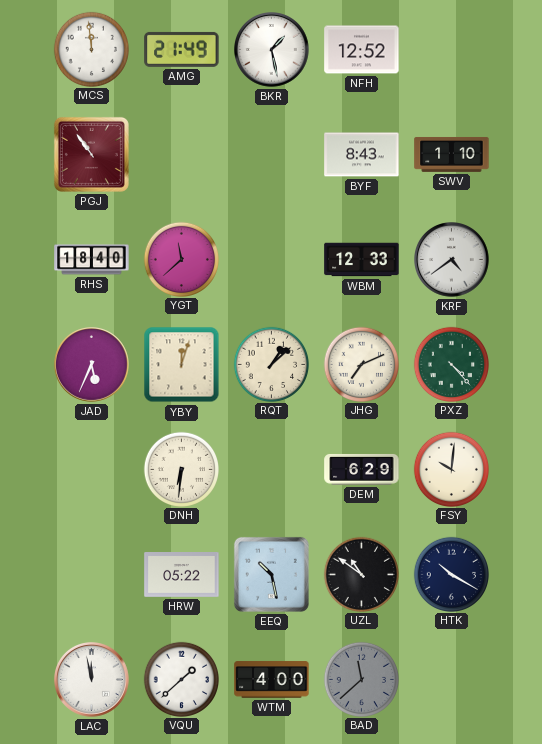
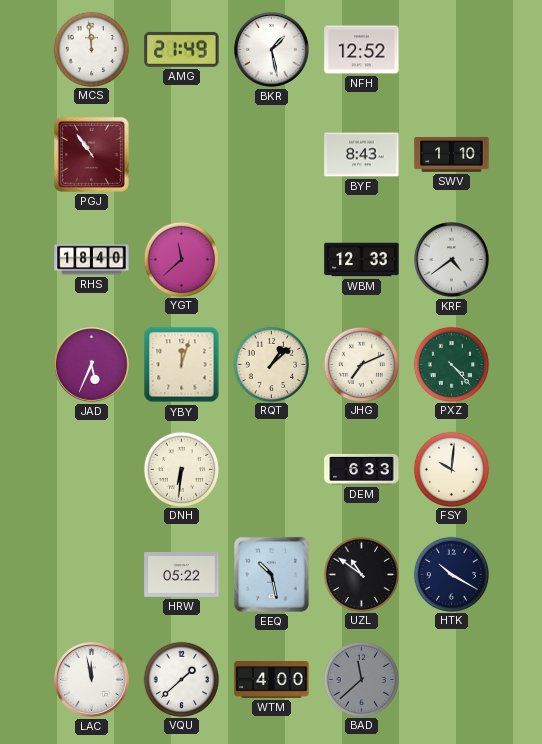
DEM: 6:29 -> 6:33 (362, 470)
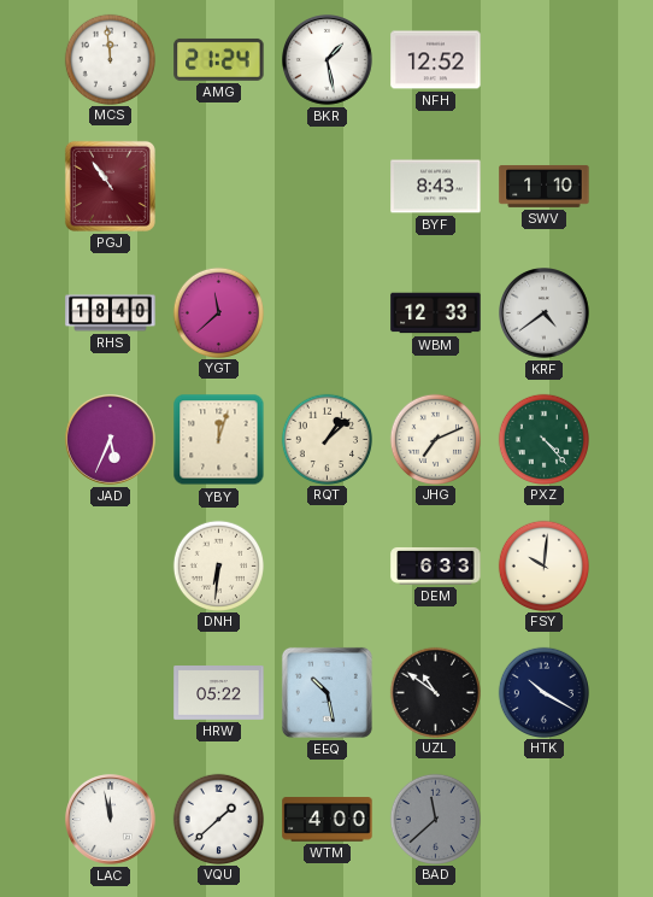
AMG: 21:49 -> 21:24 (219, 59)
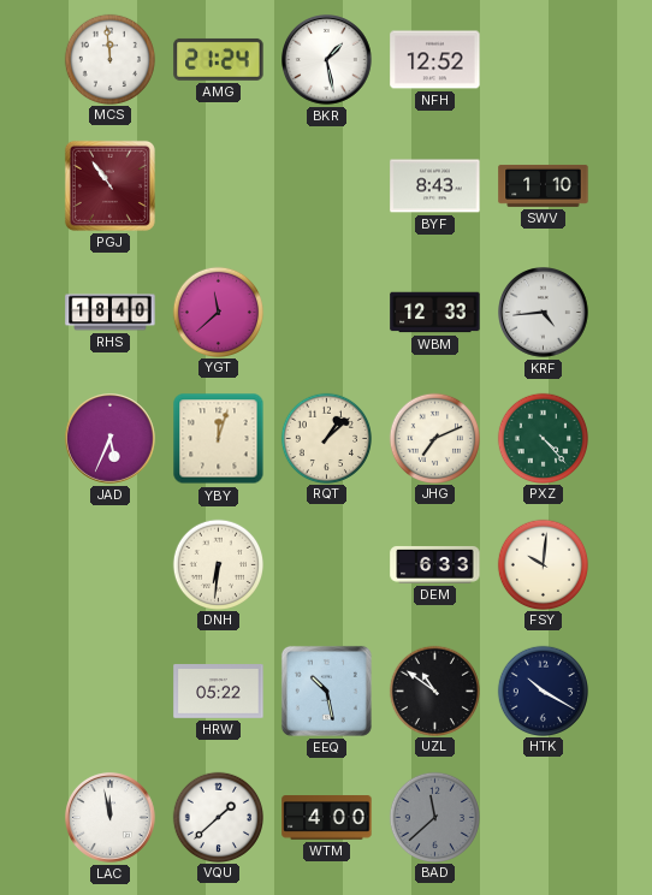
KRF: 4:39 -> 4:44 (544, 313)
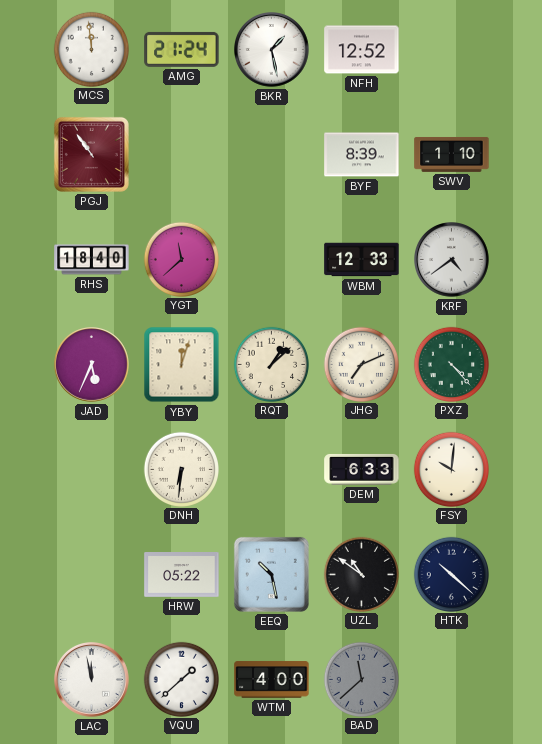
BYF: 8:43 -> 8:39 (362, 155)
KRF: 4:44 -> 4:39 (452, 260)
HTK: 10:20 -> 10:22 (451, 574)
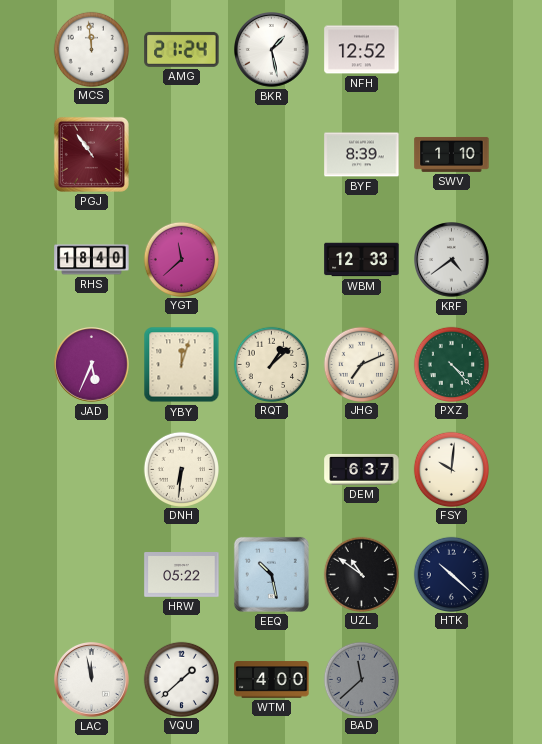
DEM: 6:33 -> 6:37 (362, 470)
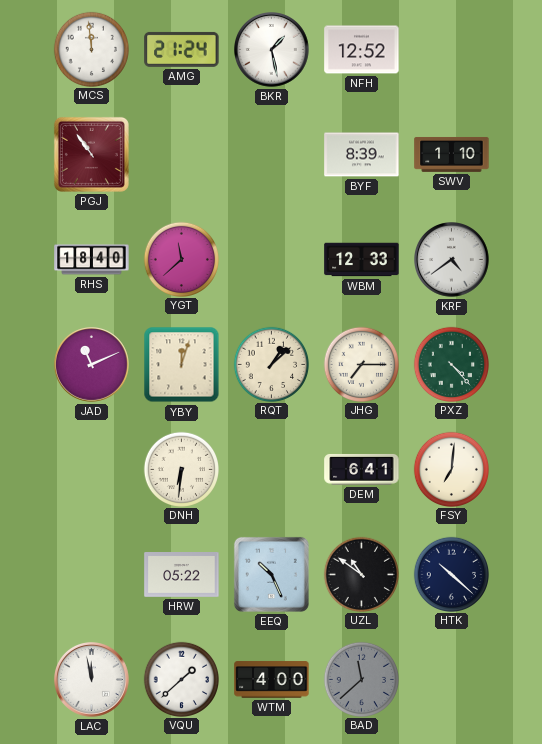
JAD: 5:34 -> 11:11 (92, 365)
JHG: 7:11 -> 7:15 (361, 364)
DEM: 6:37 -> 6:41 (362, 470)
FSY: 10:01 -> 7:01 (451, 469)
EEQ: 10:28 -> 10:26 (271, 574)
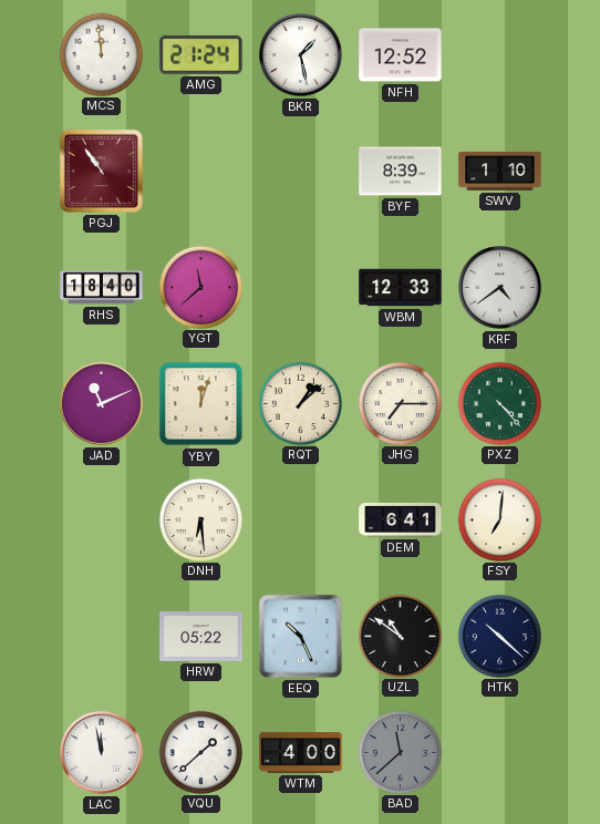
DNH: 6:31 -> 6:29 (200, 519)
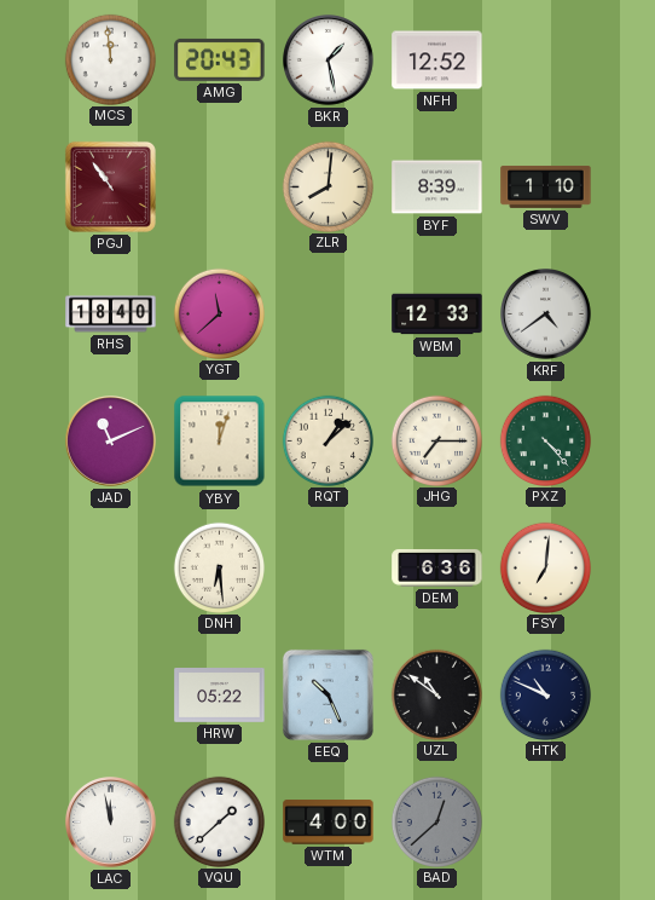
AMG: 21:24 -> 20:43 (220, 59)
ZLR: none -> 8:01 (327, 186)
DEM: 6:41 -> 6:36 (437, 569)
HTK: 10:22 -> 10:49 (545, 694)
BAD: 11:38 -> 12:38 (436, 821)
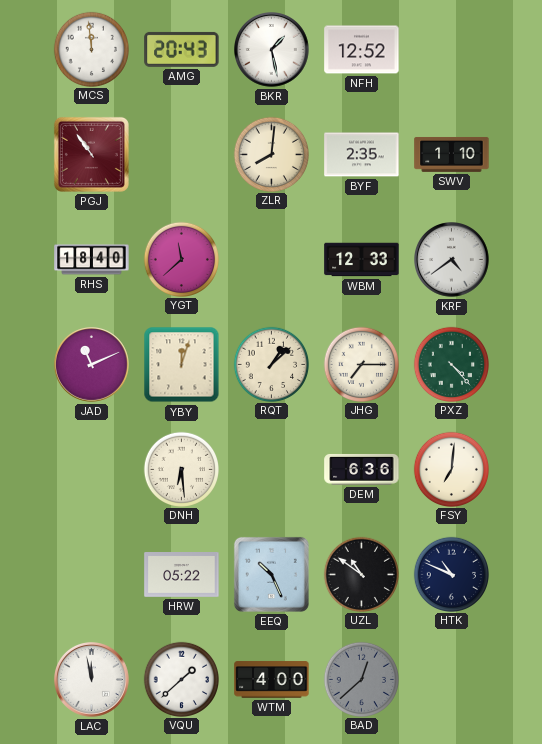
BYF: 8:39 -> 2:35 (362, 155)
